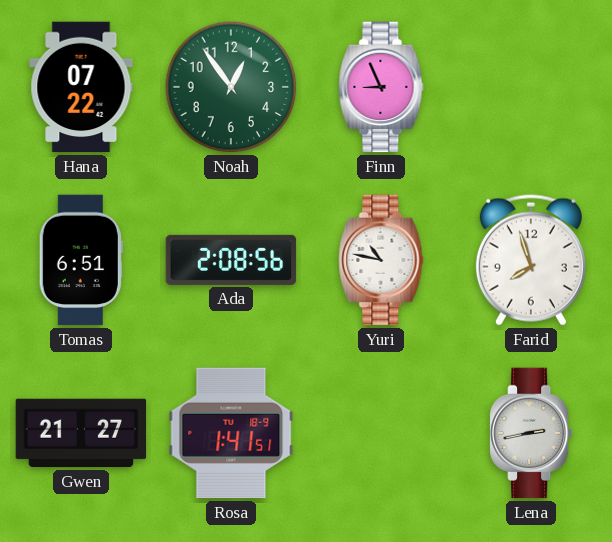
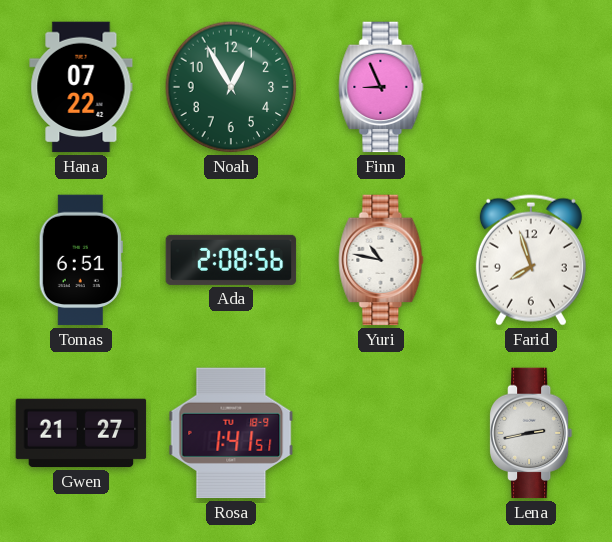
Noah: 12:54 -> 12:55 (231, 87)
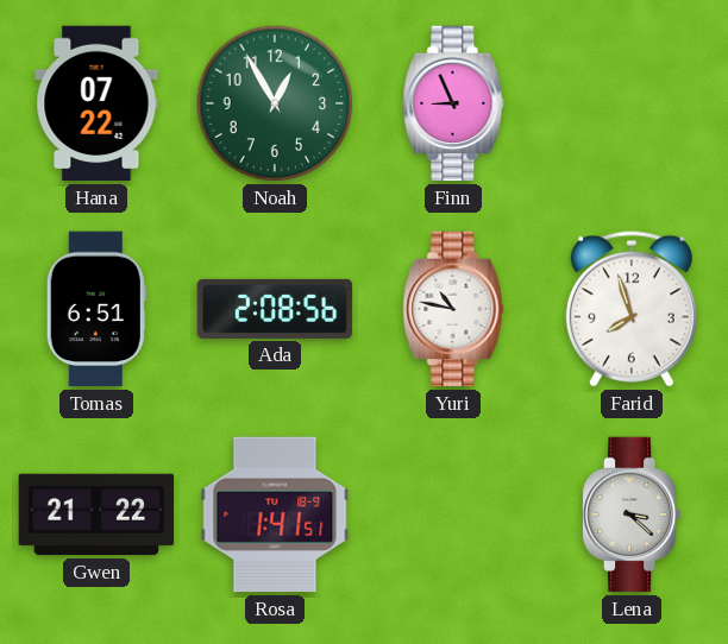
Gwen: 21:27 -> 21:22 (96, 514)
Lena: 2:43 -> 3:22 (632, 514)
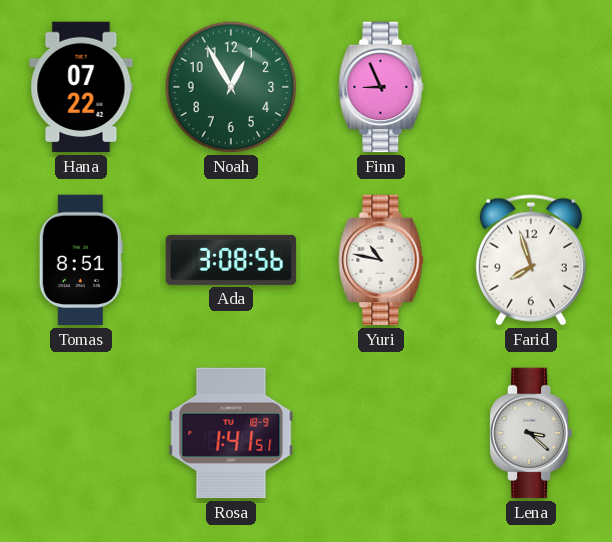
Tomas: 6:51 -> 8:51 (81, 260)
Ada: 2:08 -> 3:08 (231, 260)
Gwen: 21:22 -> none (96, 514)
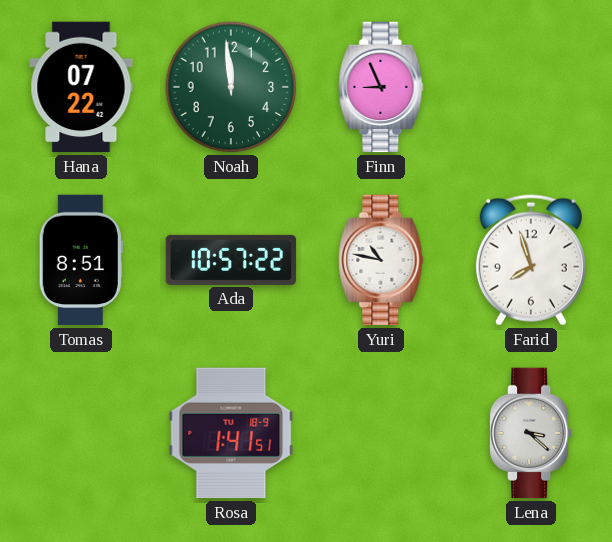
Noah: 12:55 -> 11:59 (231, 87)
Ada: 3:08 -> 10:57 (231, 260)
